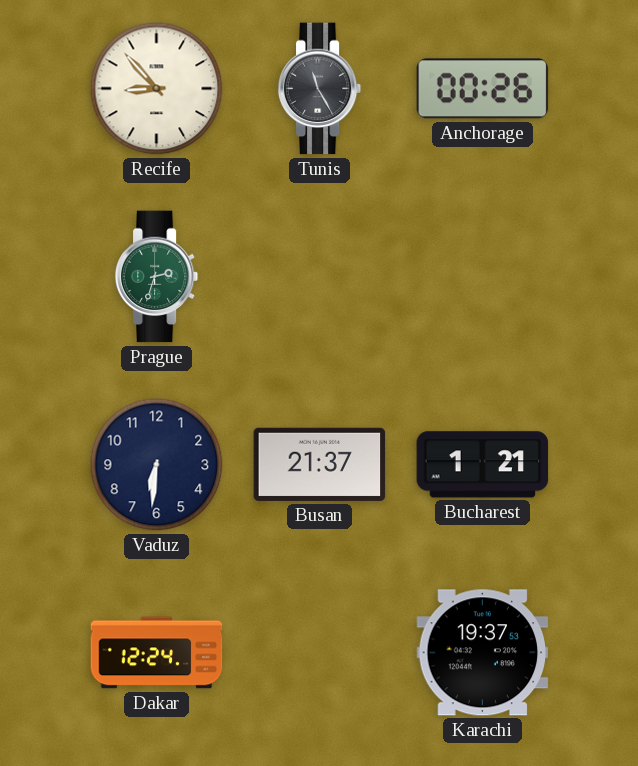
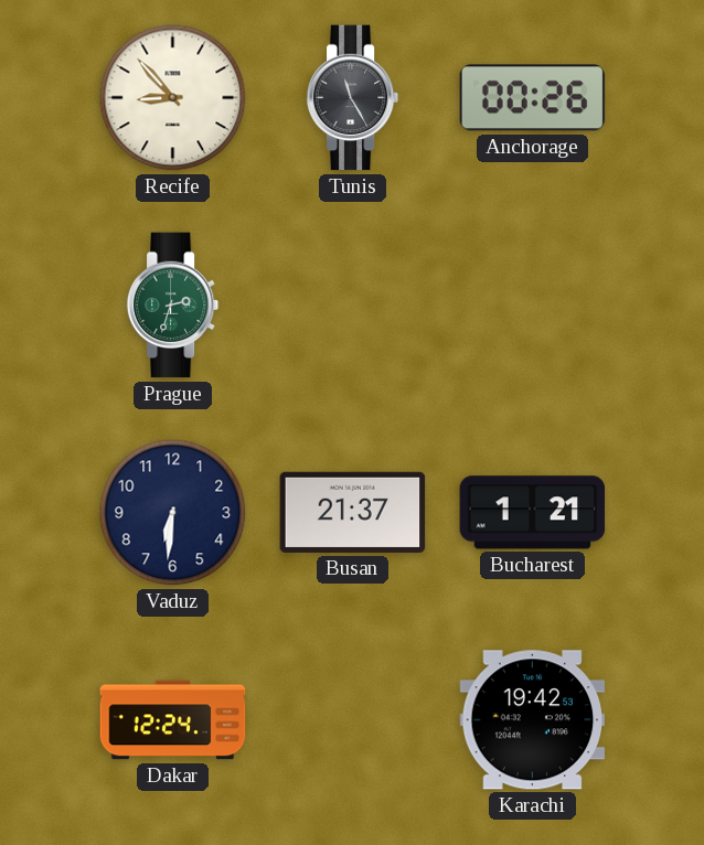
Karachi: 19:37 -> 19:42 (533, 720)
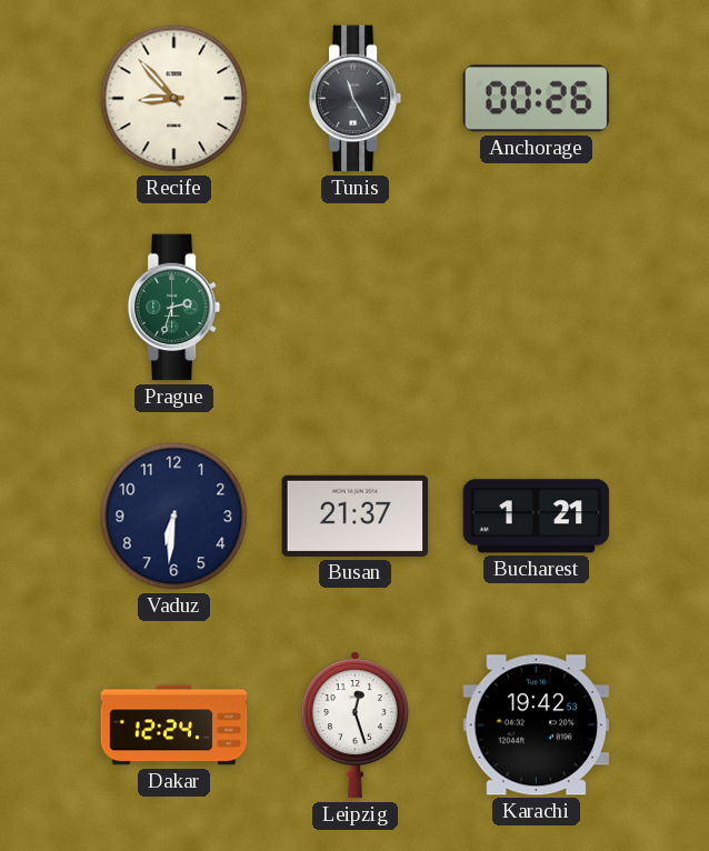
Leipzig: none -> 12:27 (354, 725)
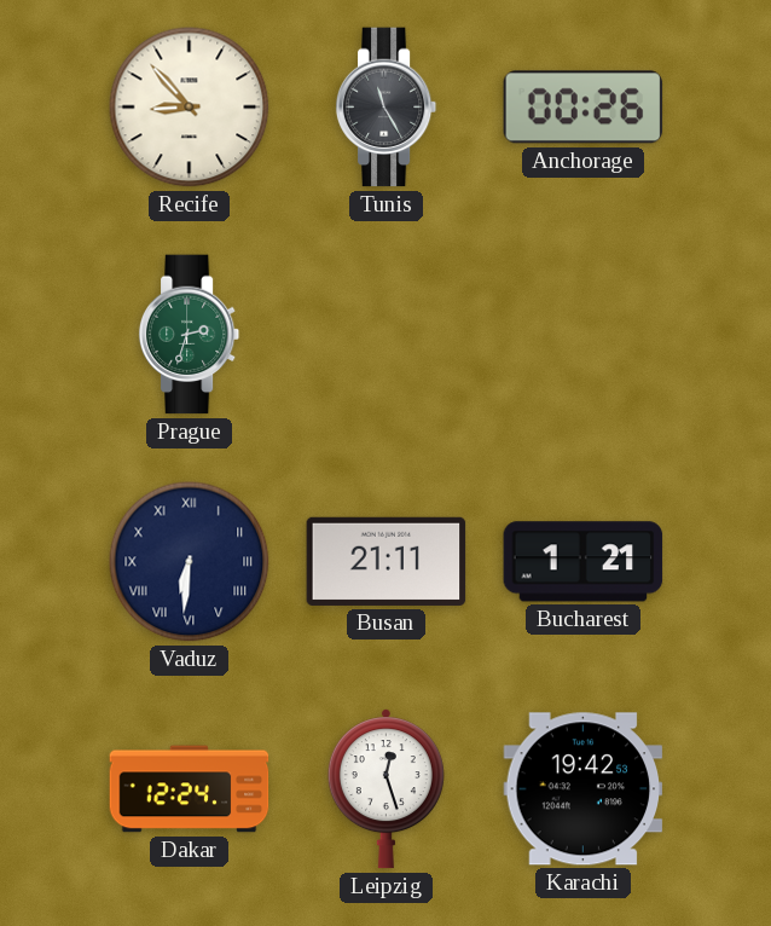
Vaduz numerals: Arabic -> Roman (190, 562)
Busan: 21:37 -> 21:11 (387, 561)
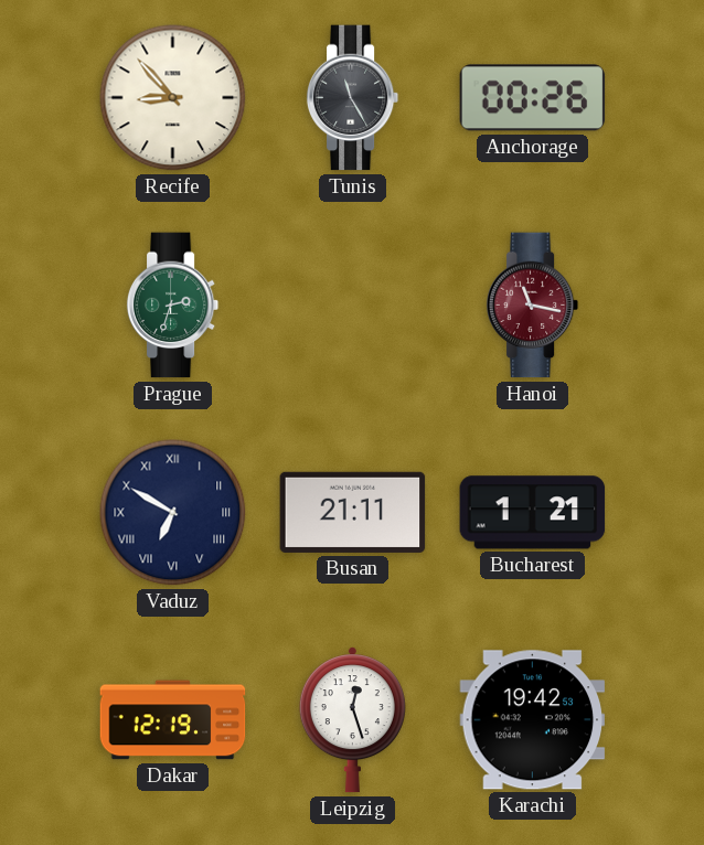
Hanoi: none -> 11:17 (533, 306)
Vaduz: 6:31 -> 6:50 (173, 513)
Dakar: 12:24 -> 12:19 (173, 720)
